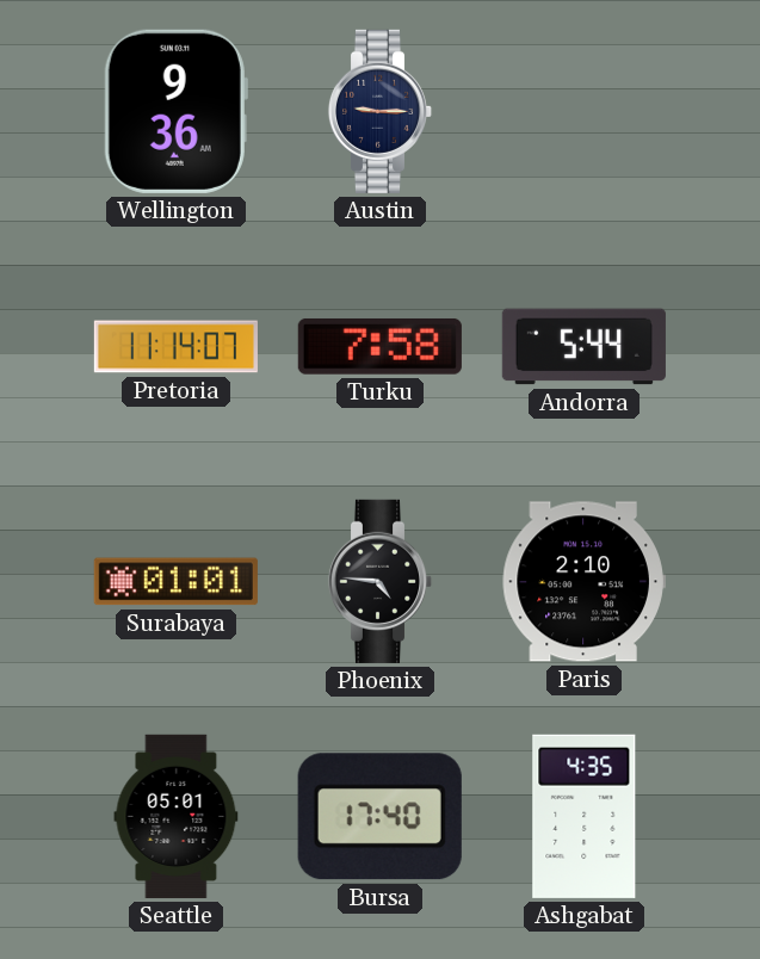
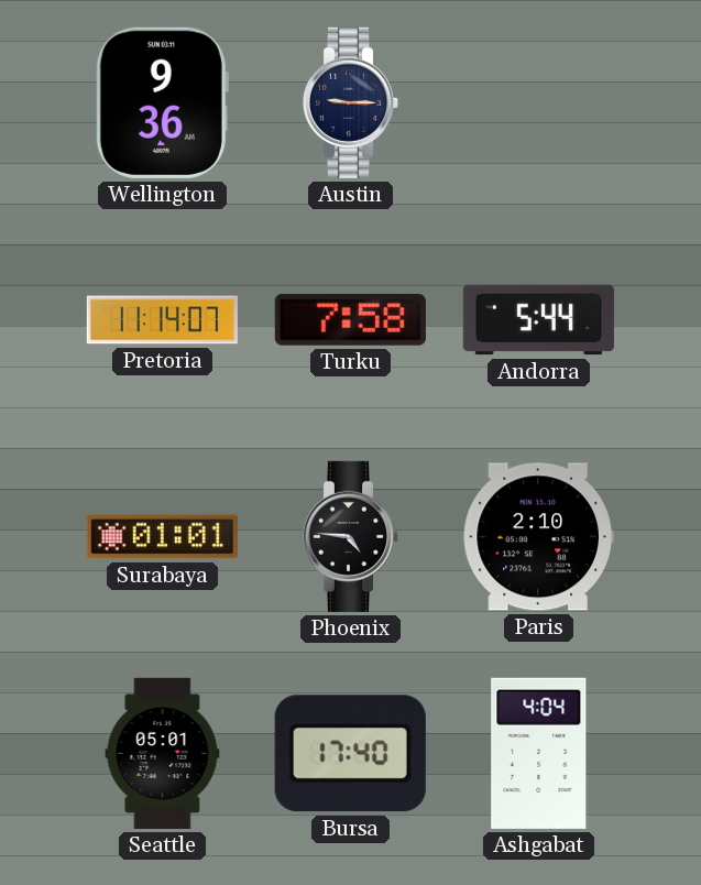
Ashgabat: 4:35 -> 4:04 (539, 753)
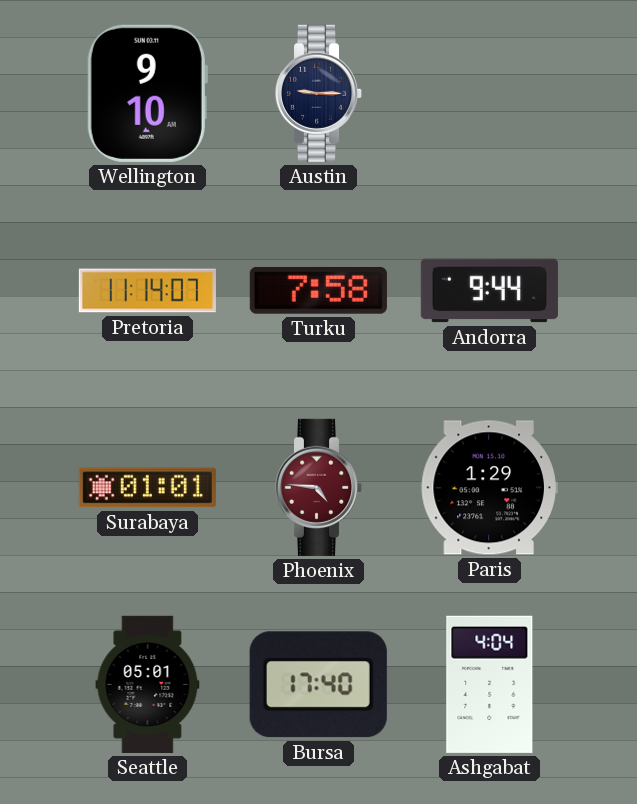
Wellington: 9:36 -> 9:10 (147, 93)
Andorra: 5:44 -> 9:44 (489, 291)
Phoenix dial: black -> burgundy (319, 487)
Paris: 2:10 -> 1:29 (489, 488)
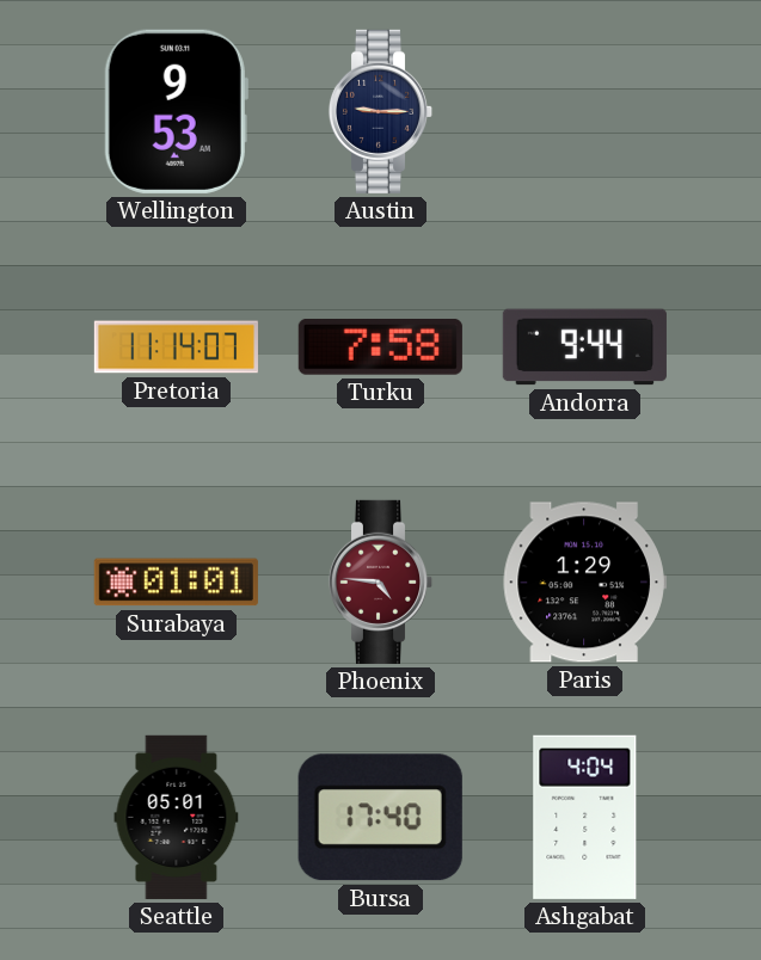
Wellington: 9:10 -> 9:53 (176, 111)
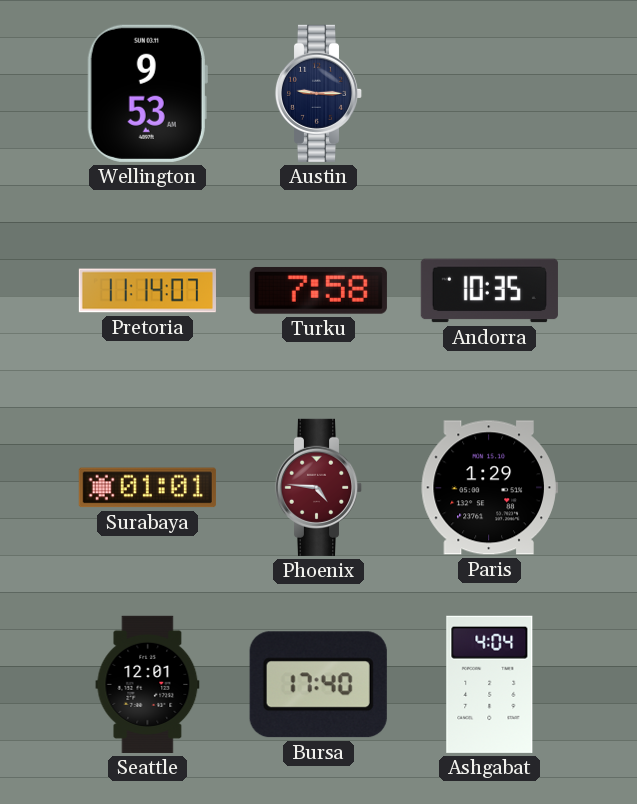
Andorra: 9:44 -> 10:35 (489, 291)
Seattle: 05:01 -> 12:01 (148, 684)
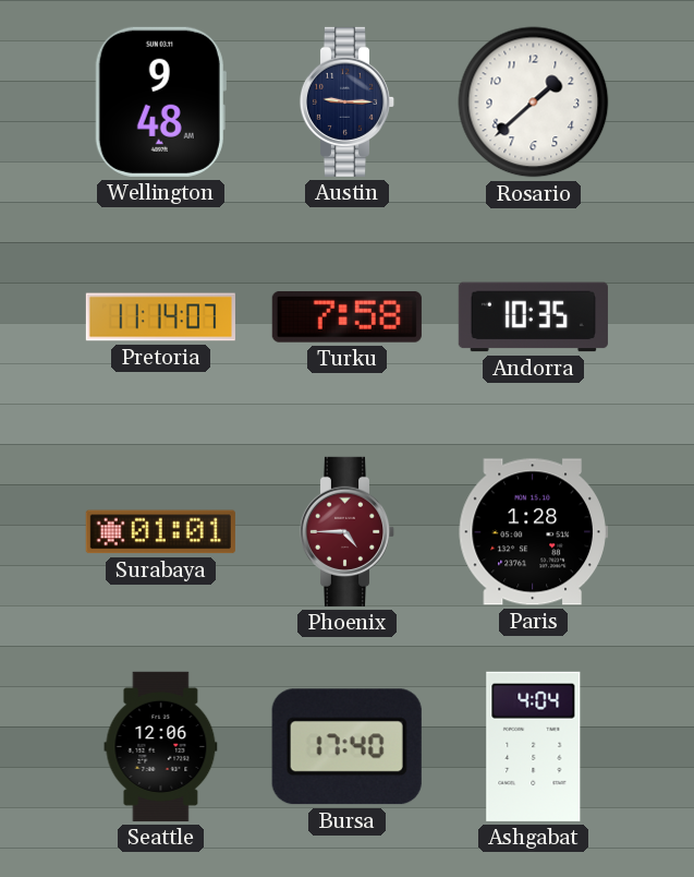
Wellington: 9:53 -> 9:48 (160, 101)
Rosario: none -> 1:38 (534, 103)
Phoenix: 4:46 -> 4:45 (348, 531)
Paris: 1:29 -> 1:28 (533, 532)
Seattle: 12:01 -> 12:06 (161, 746)
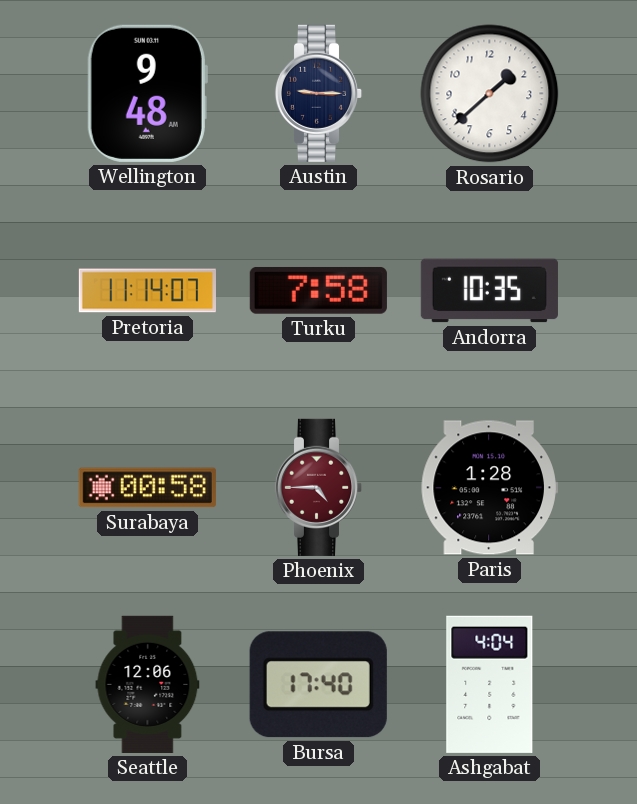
Surabaya: 01:01 -> 00:58 (147, 488)
